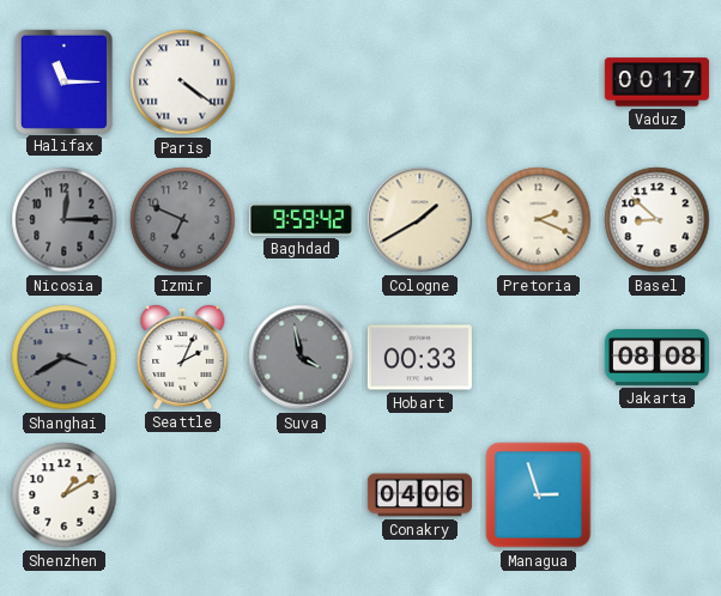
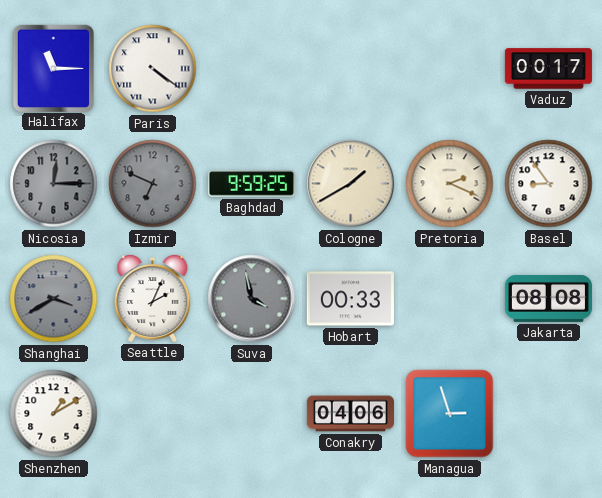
Baghdad: 9:59:42 -> 9:59:25 (251, 184)
Basel: 8:52 -> 8:54 (549, 184)
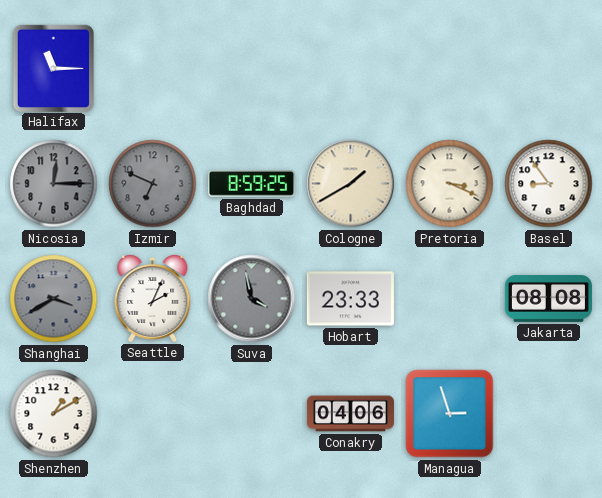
Paris: 4:21 -> none (153, 69)
Vaduz: 00:17 -> none (548, 69)
Baghdad: 9:59 -> 8:59 (251, 184)
Pretoria: 2:19 -> 3:19 (450, 184)
Hobart: 00:33 -> 23:33 (350, 299)
